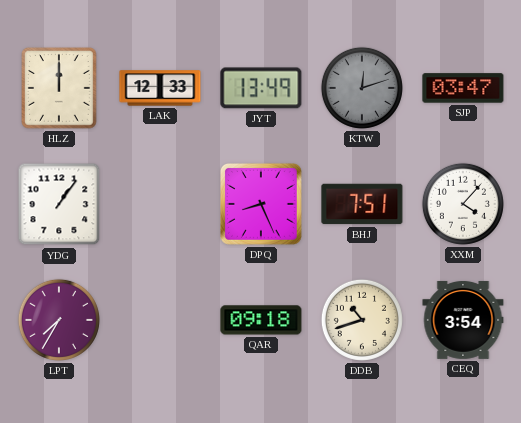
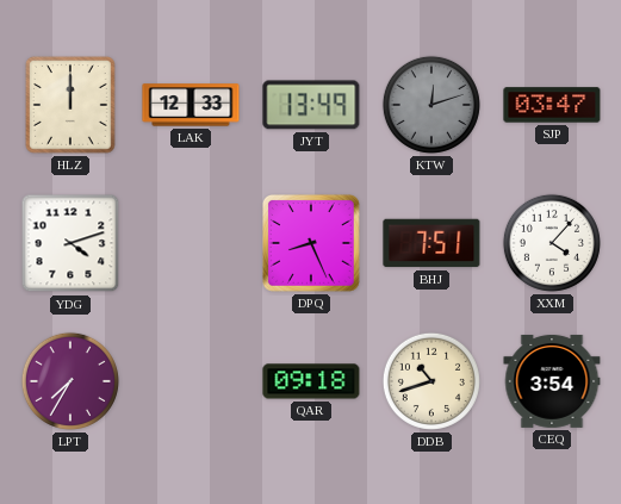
YDG: 1:06 -> 4:12 (70, 243)
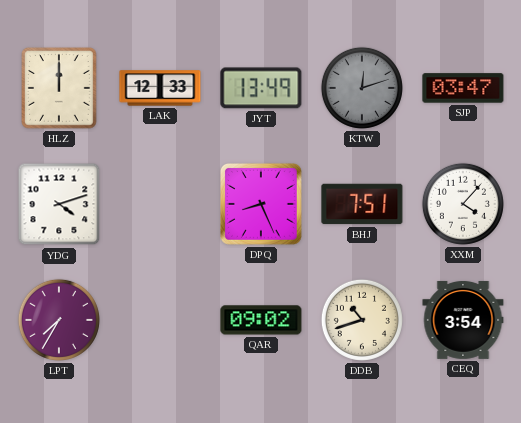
QAR: 09:18 -> 09:02 (261, 320)
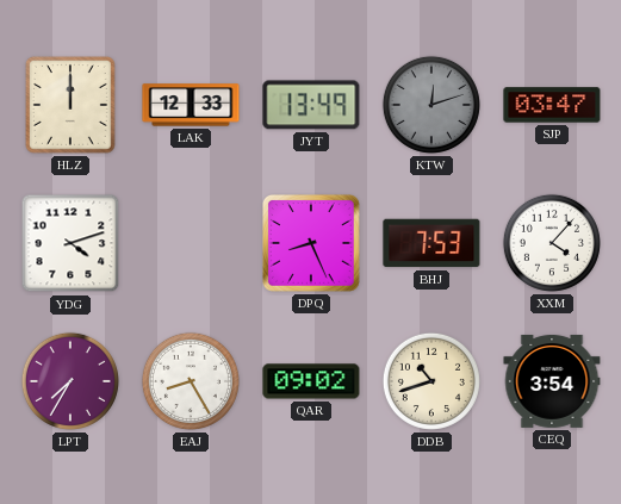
BHJ: 7:51 -> 7:53 (431, 243)
EAJ: none -> 8:25 (191, 381)
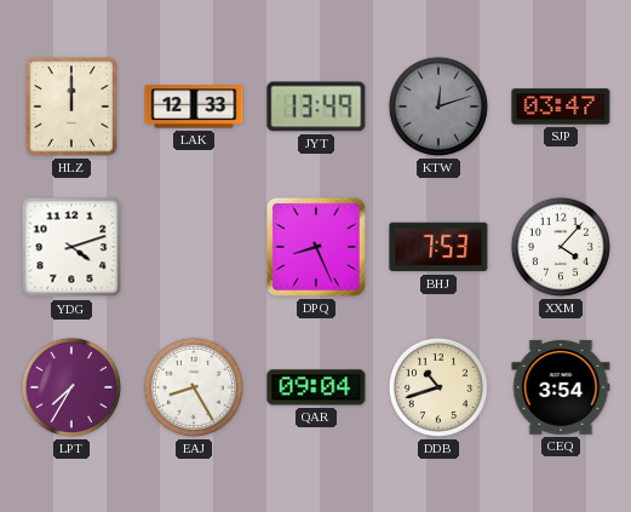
QAR: 09:02 -> 09:04 (316, 387)
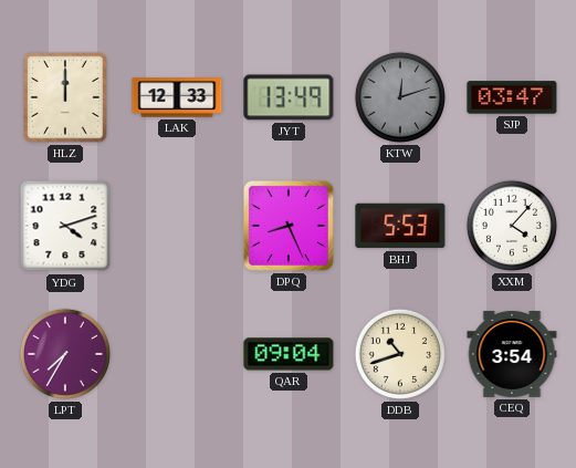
BHJ: 7:53 -> 5:53 (400, 226)
EAJ: 8:25 -> none (194, 387)
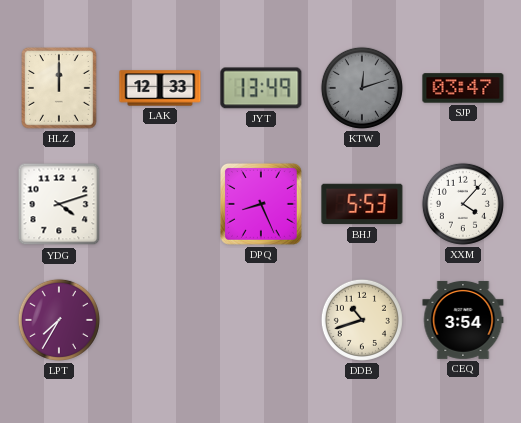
QAR: 09:04 -> none (289, 354)
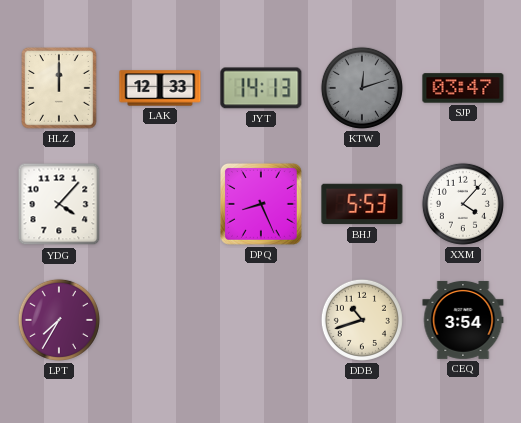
JYT: 13:49 -> 14:13 (261, 88)
YDG: 4:12 -> 4:07 (59, 204)
